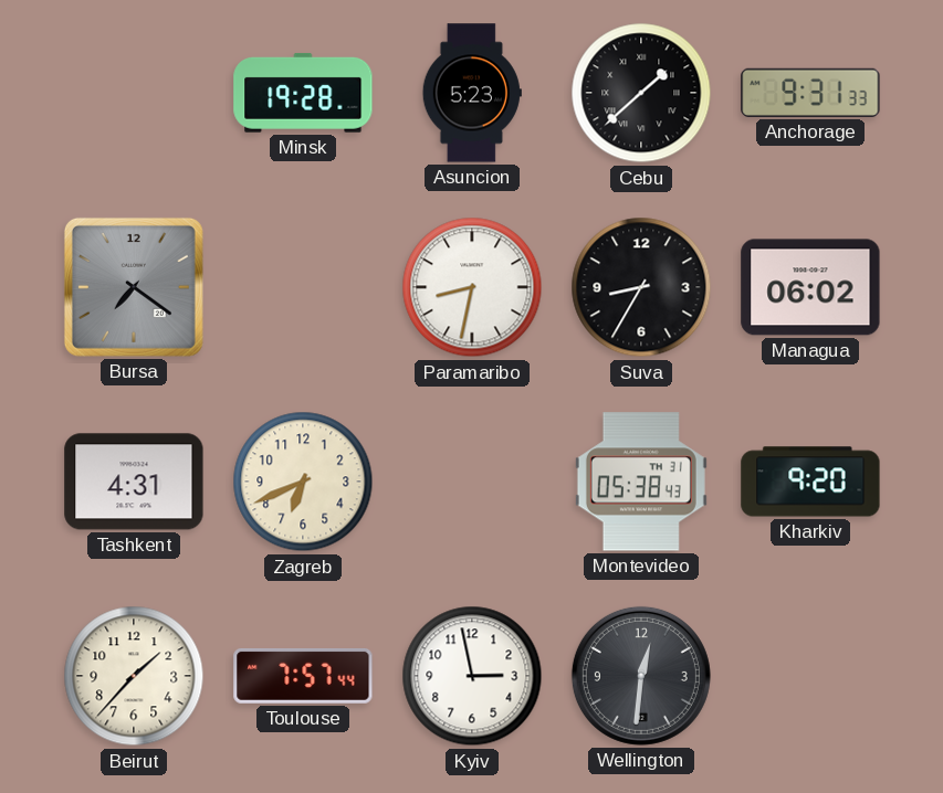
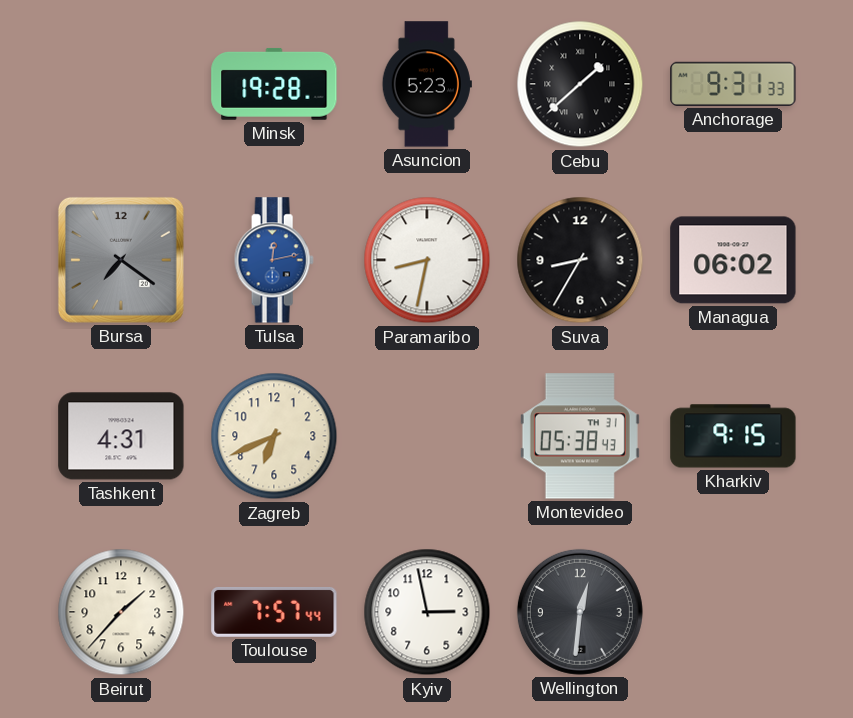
Tulsa: none -> 12:13 (274, 260)
Kharkiv: 9:20 -> 9:15 (733, 436)
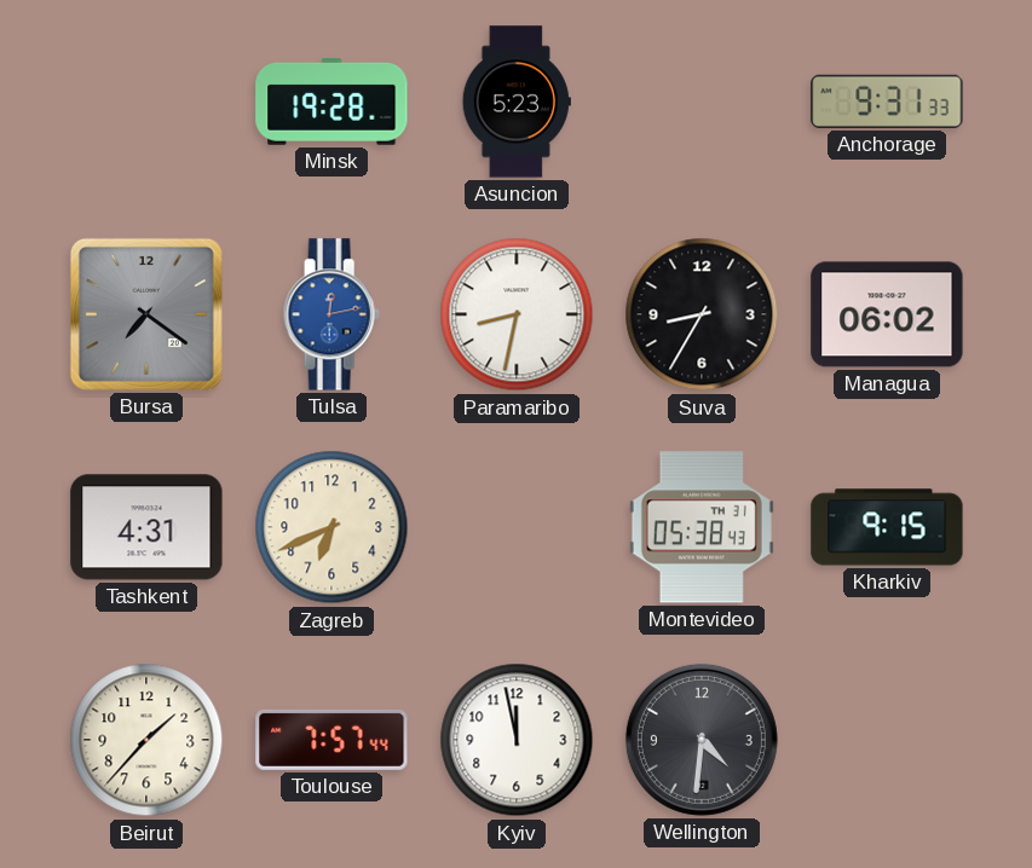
Cebu: 1:38 -> none (580, 84)
Kyiv: 2:58 -> 11:58 (517, 740)
Wellington: 12:31 -> 4:31 (702, 740)
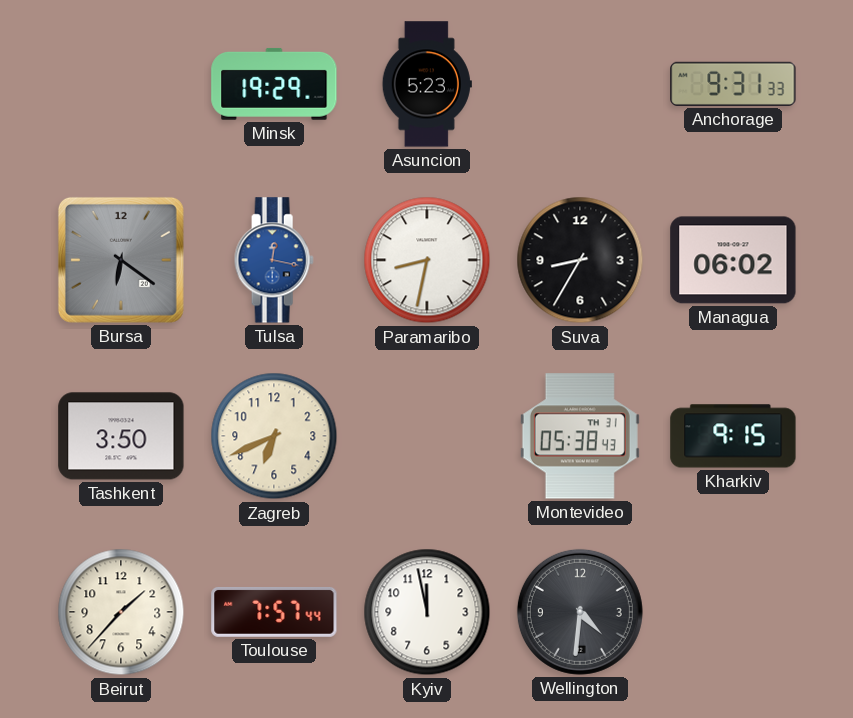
Minsk: 19:28 -> 19:29 (274, 84)
Bursa: 7:21 -> 6:21 (121, 260)
Tulsa: 12:13 -> 12:17 (274, 260)
Tashkent: 4:31 -> 3:50 (121, 436)
